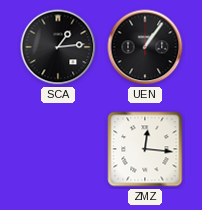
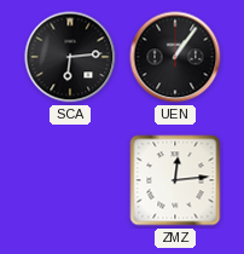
SCA: 1:14 -> 6:14 (70, 57)
ZMZ: 12:16 -> 12:14 (175, 180)
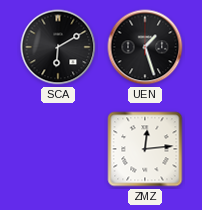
SCA: 6:14 -> 6:10 (58, 47)
UEN: 1:06 -> 1:27 (145, 47)
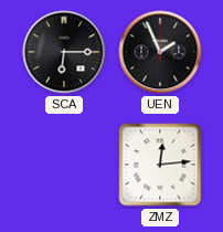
SCA: 6:10 -> 6:15 (64, 52)
UEN: 1:27 -> 1:56 (160, 52)
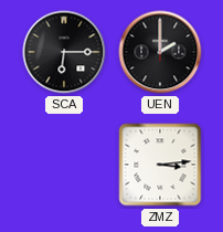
UEN: 1:56 -> 2:00 (160, 52)
ZMZ: 12:14 -> 3:14 (160, 165)
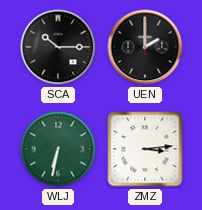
SCA: 6:15 -> 10:15 (58, 47)
WLJ: none -> 6:32 (58, 149)
